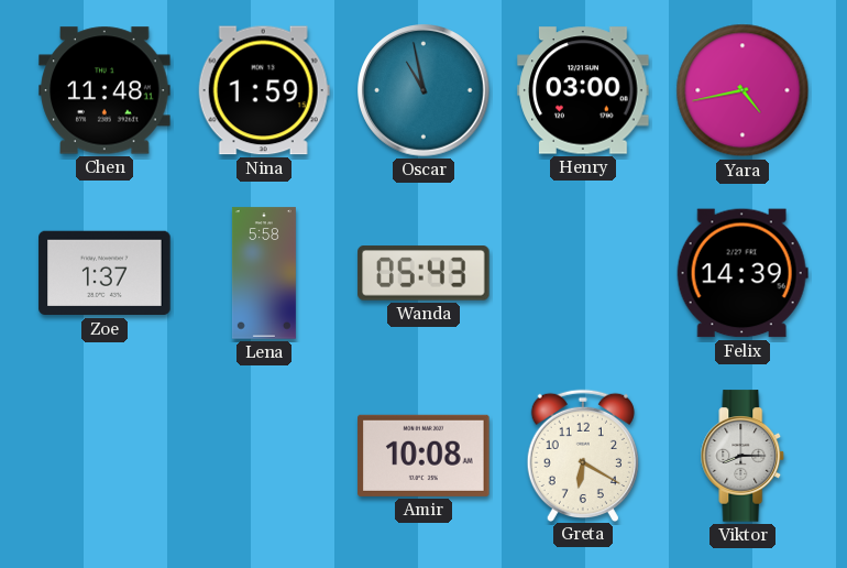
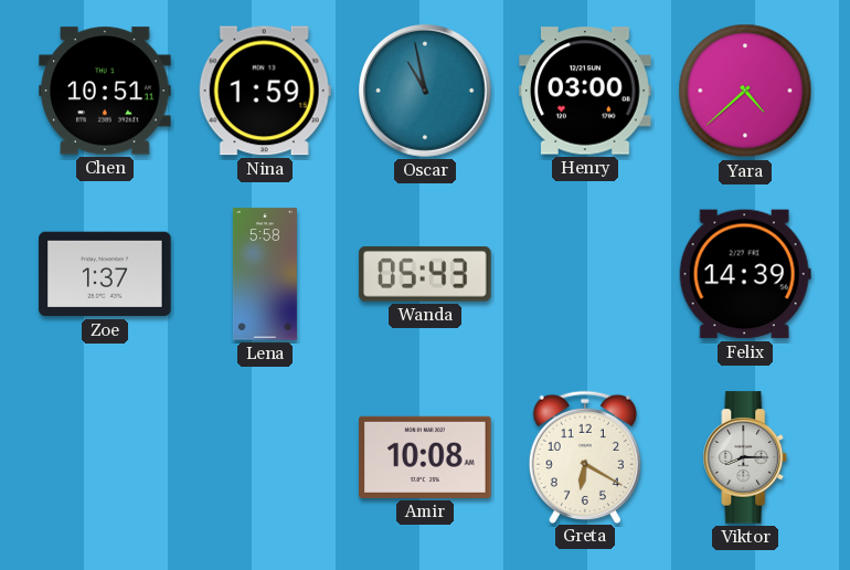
Chen: 11:48 -> 10:51 (105, 91)
Yara: 4:43 -> 4:38 (745, 91)
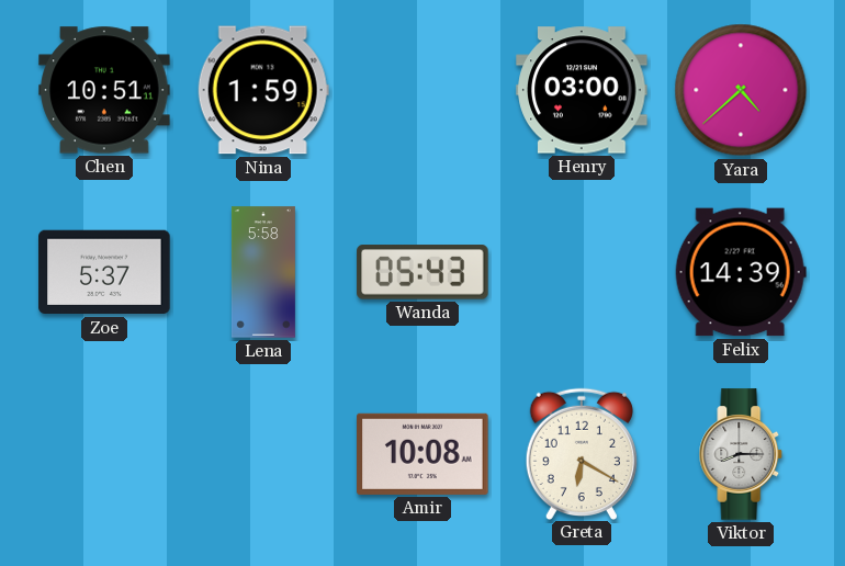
Oscar: 10:58 -> none (426, 92)
Zoe: 1:37 -> 5:37 (104, 272)
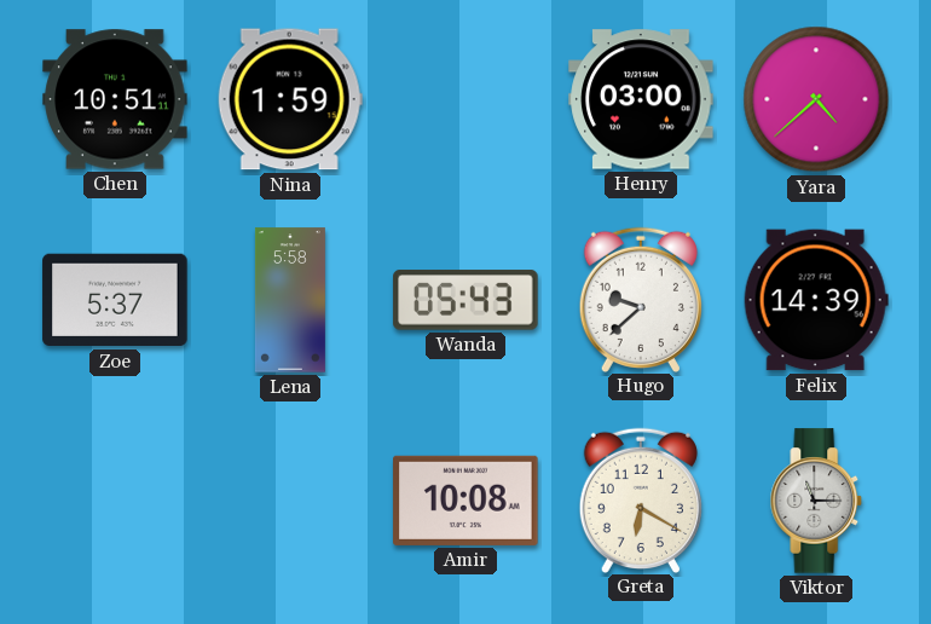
Hugo: none -> 9:38 (641, 299)
Viktor: 8:15 -> 11:15 (816, 501)
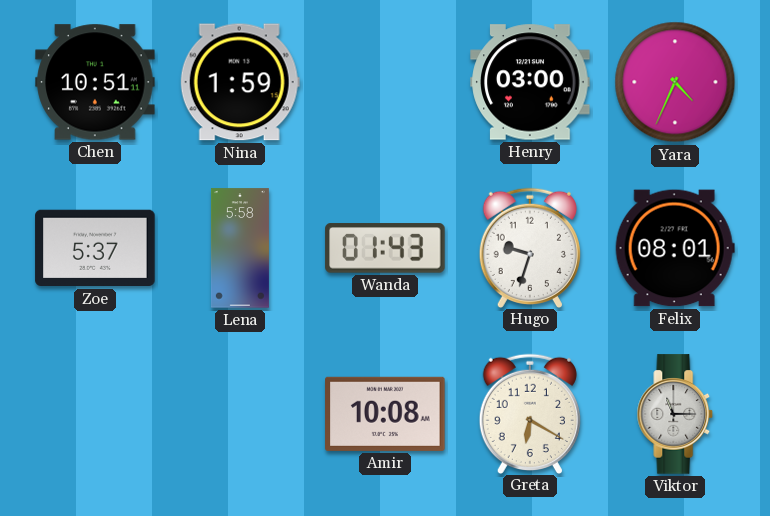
Yara: 4:38 -> 4:34 (675, 82)
Wanda: 05:43 -> 01:43 (385, 248)
Hugo: 9:38 -> 9:33 (530, 247)
Felix: 14:39 -> 08:01 (675, 248)
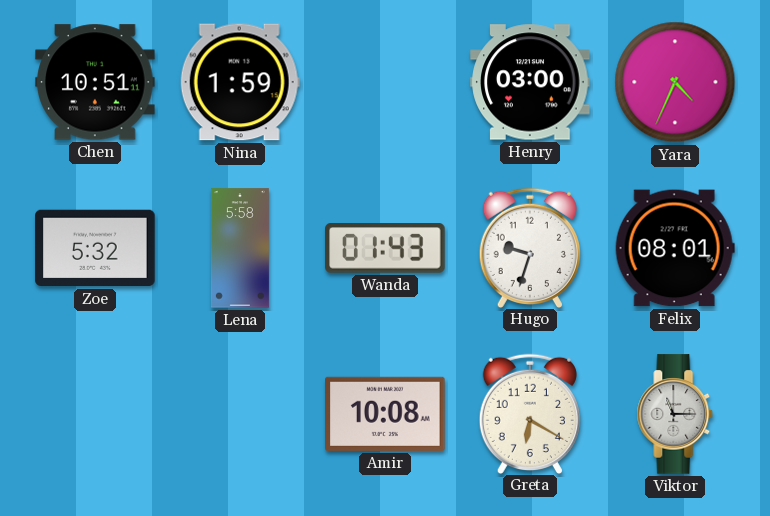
Zoe: 5:37 -> 5:32 (95, 248)
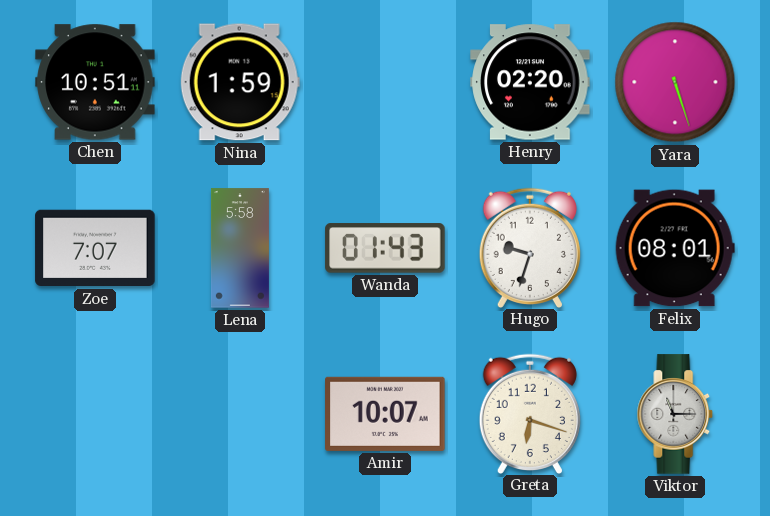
Henry: 03:00 -> 02:20 (530, 82)
Yara: 4:34 -> 5:27 (675, 82)
Zoe: 5:32 -> 7:07 (95, 248)
Amir: 10:08 -> 10:07 (385, 414)
Greta: 6:20 -> 6:18 (530, 413)
